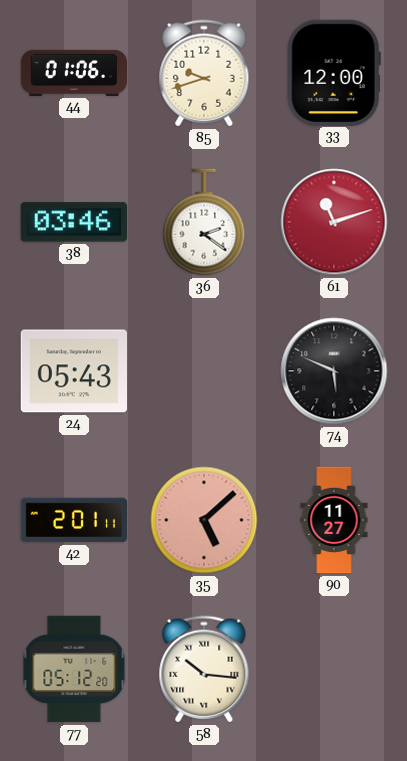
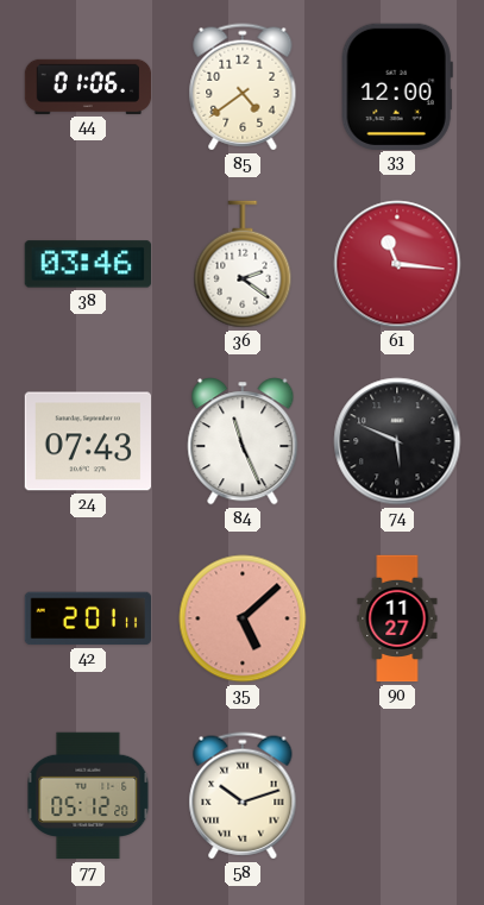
85: 9:42 -> 4:39 (243, 87)
61: 11:12 -> 11:16 (397, 264)
24: 05:43 -> 07:43 (87, 441)
84: none -> 11:26 (243, 441)
58: 10:16 -> 10:12 (243, 796)
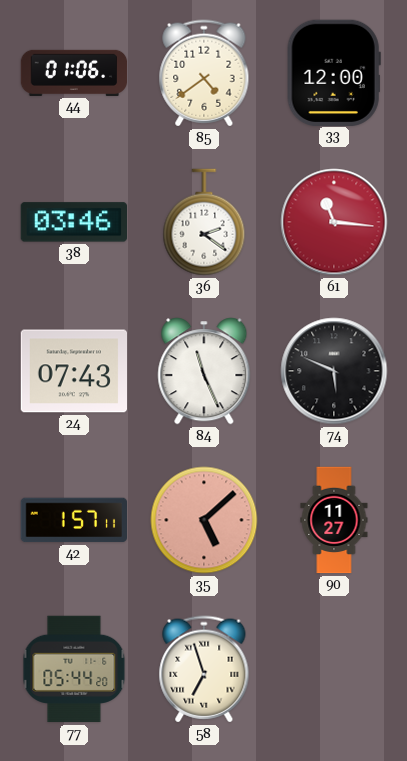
42: 2:01 -> 1:57 (73, 520)
77: 05:12 -> 05:44 (74, 669)
58: 10:12 -> 6:57 (204, 669)
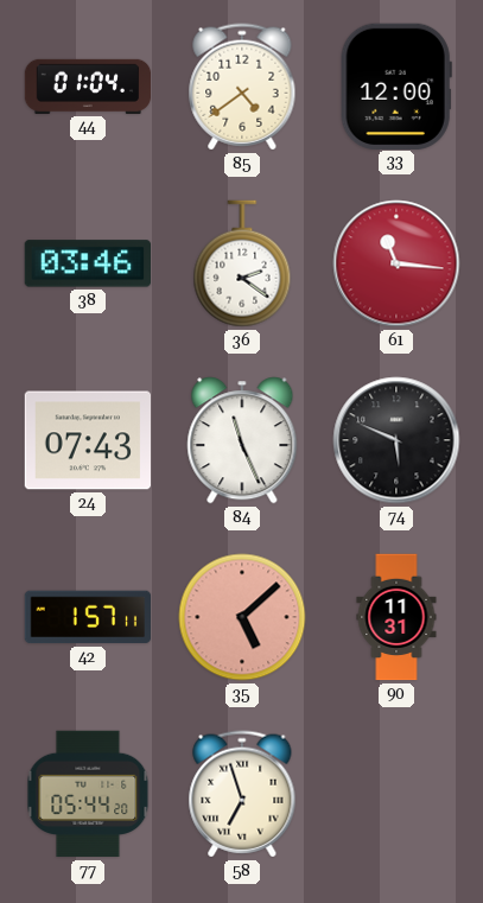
44: 01:06 -> 01:04 (88, 87)
90: 11:27 -> 11:31 (396, 617)
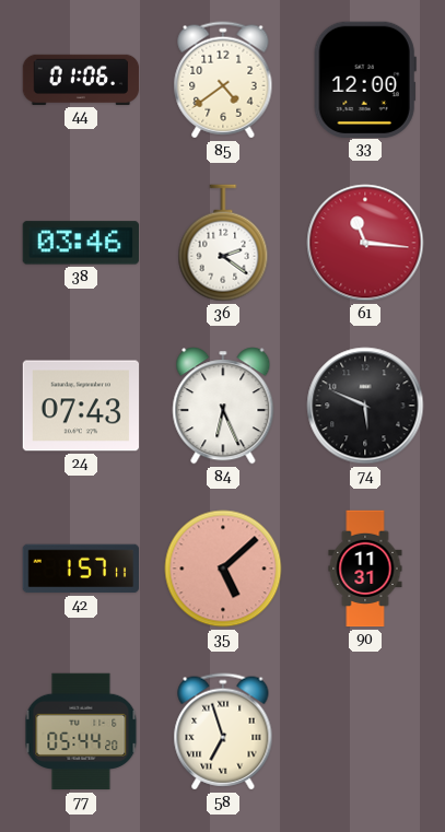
44: 01:04 -> 01:06 (81, 80)
84: 11:26 -> 6:26 (223, 406)
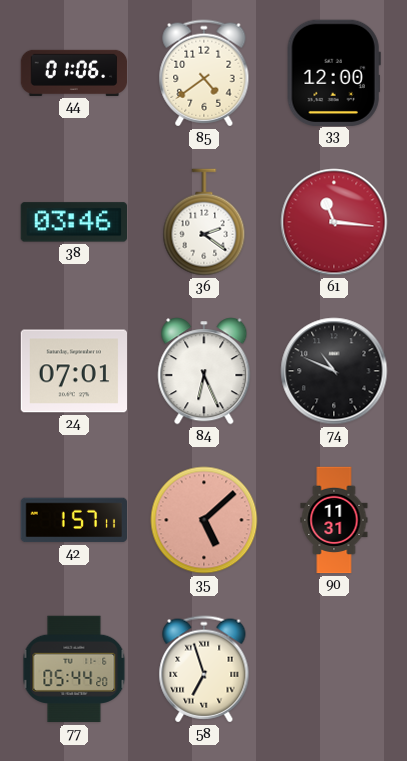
24: 07:43 -> 07:01 (73, 371)
74: 5:49 -> 10:49 (334, 371)
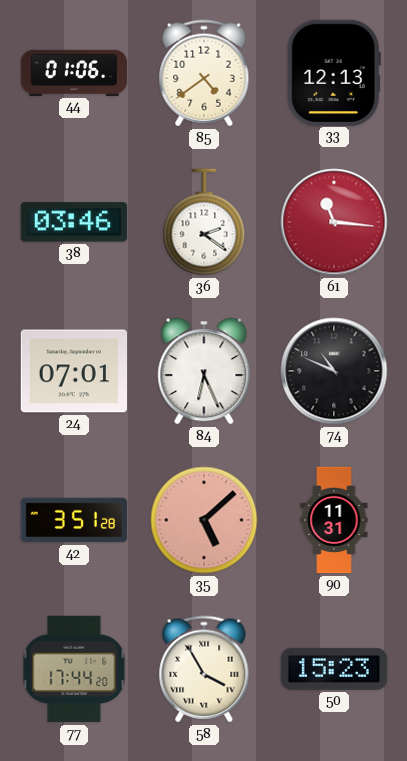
33: 12:00 -> 12:13 (334, 72)
42: 1:57 -> 3:51 (73, 520)
77: 05:44 -> 17:44 (74, 669)
58: 6:57 -> 3:55 (204, 669)
50: none -> 15:23 (334, 669)
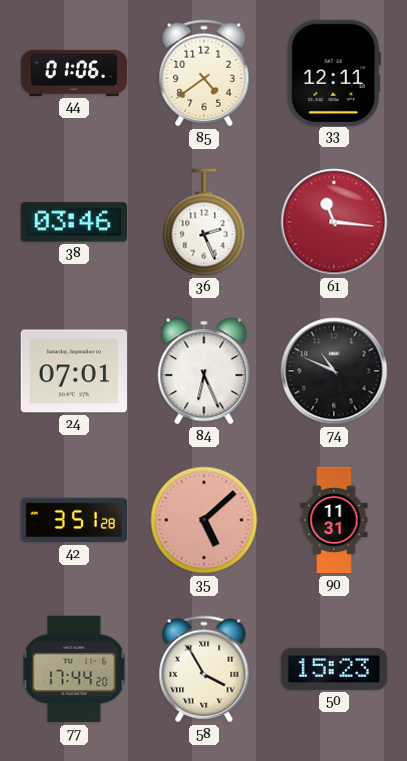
33: 12:13 -> 12:11 (334, 72)
36: 2:21 -> 2:26 (204, 222)
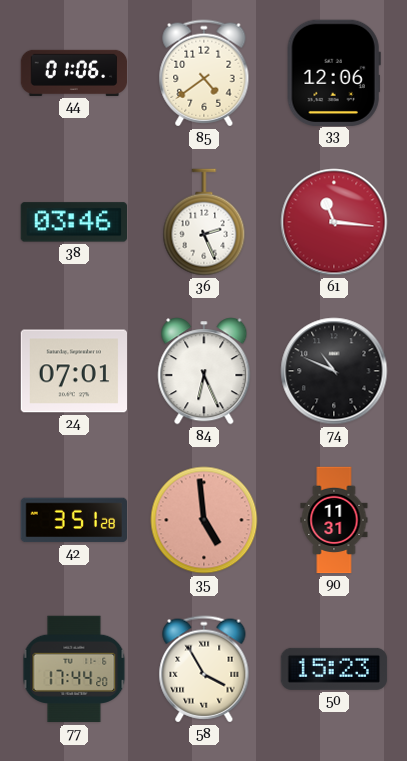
33: 12:11 -> 12:06 (334, 72)
35: 5:08 -> 4:59 (204, 520)
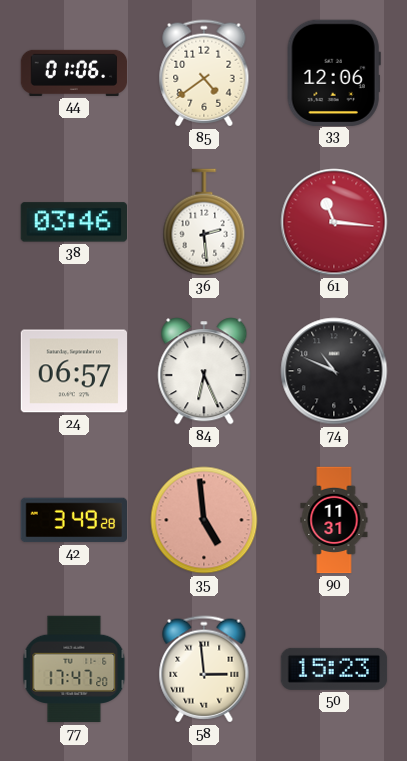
36: 2:26 -> 2:29 (204, 222)
24: 07:01 -> 06:57 (73, 371)
42: 3:51 -> 3:49 (73, 520)
77: 17:44 -> 17:47 (74, 669)
58: 3:55 -> 2:59 (204, 669)
